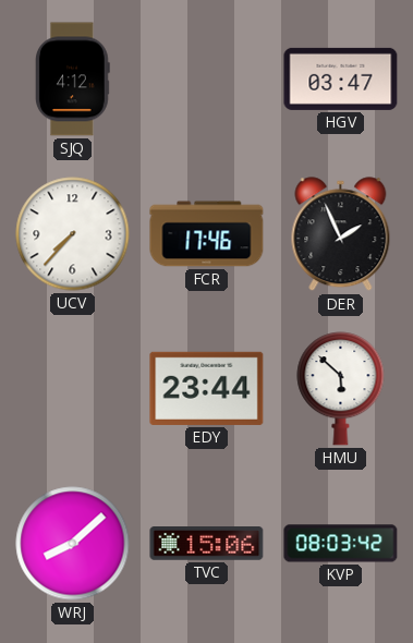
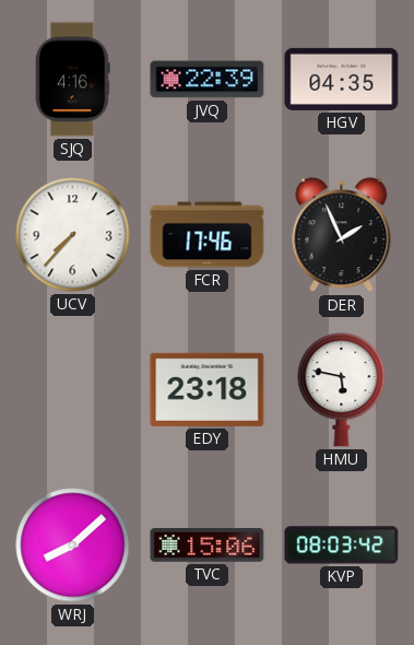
SJQ: 4:12 -> 4:16 (73, 80)
JVQ: none -> 22:39 (208, 80)
HGV: 03:47 -> 04:35 (342, 79)
EDY: 23:44 -> 23:18 (208, 389)
HMU: 5:52 -> 5:47 (342, 390)
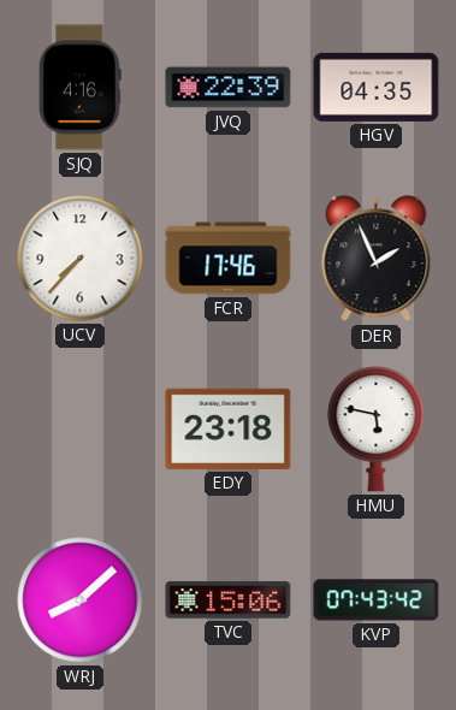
KVP: 08:03 -> 07:43 (377, 600)
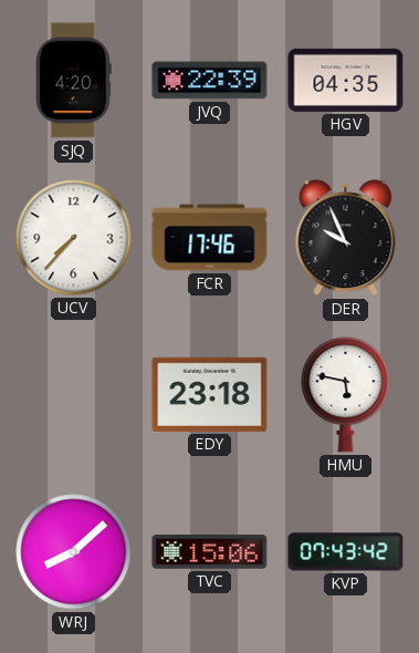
SJQ: 4:16 -> 4:20 (74, 81)
DER: 1:56 -> 9:56 (346, 238)
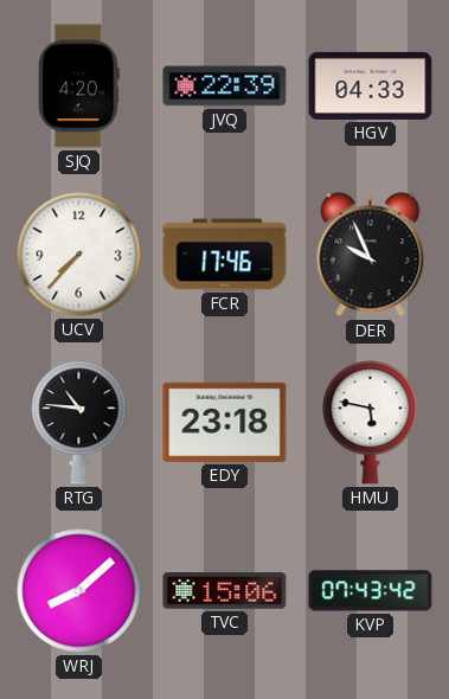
HGV: 04:35 -> 04:33 (371, 85)
RTG: none -> 10:46 (79, 423)
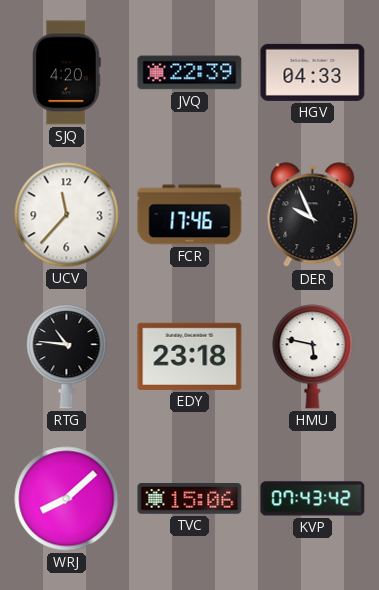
UCV: 7:37 -> 11:37 (67, 215)
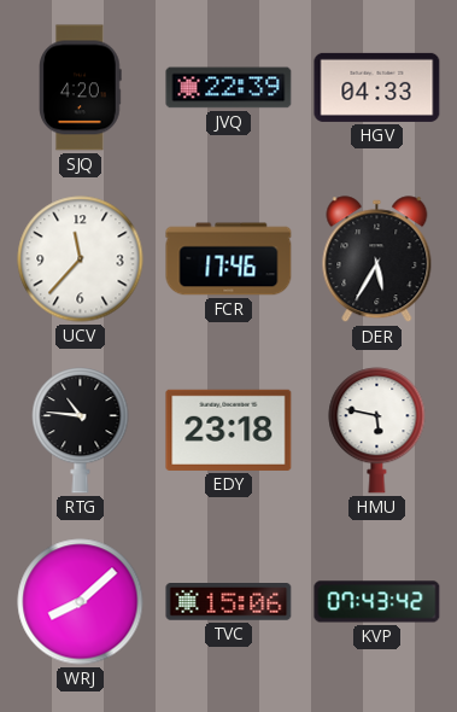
DER: 9:56 -> 5:35 (377, 259)
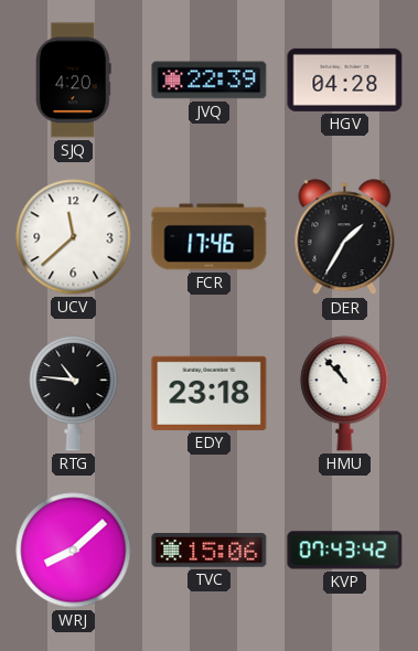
HGV: 04:33 -> 04:28 (345, 79)
UCV: 11:37 -> 11:38 (74, 237)
DER: 5:35 -> 1:35 (345, 237)
HMU: 5:47 -> 10:53 (345, 394)
